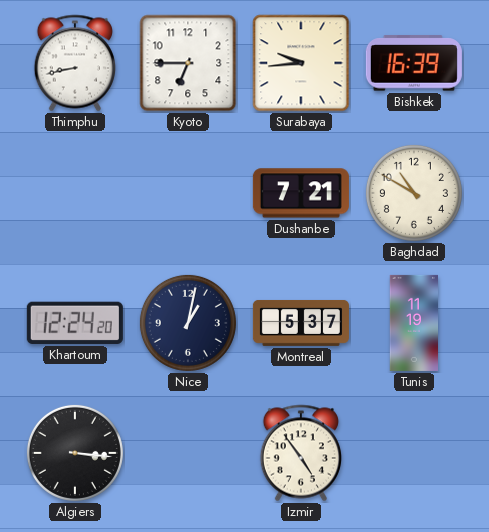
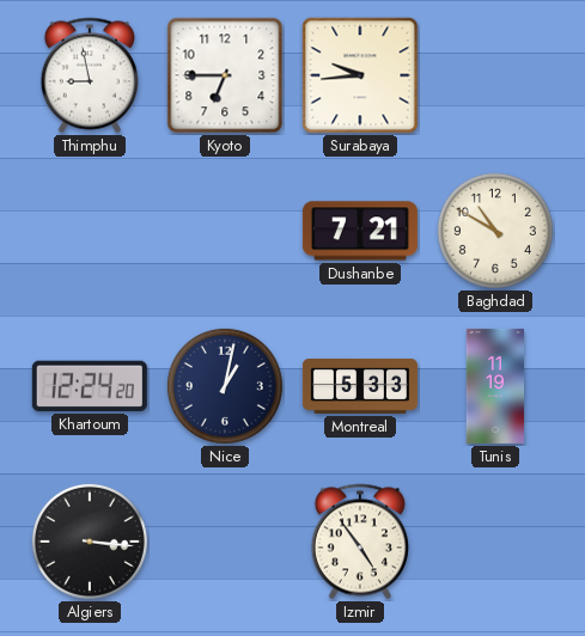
Thimphu: 8:43 -> 8:58 (89, 75)
Bishkek: 16:39 -> none (414, 63)
Montreal: 5:37 -> 5:33 (360, 386)
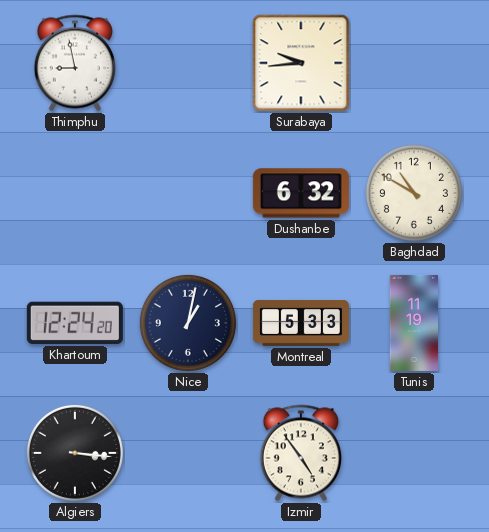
Kyoto: 6:45 -> none (225, 75)
Dushanbe: 7:21 -> 6:32 (301, 193)
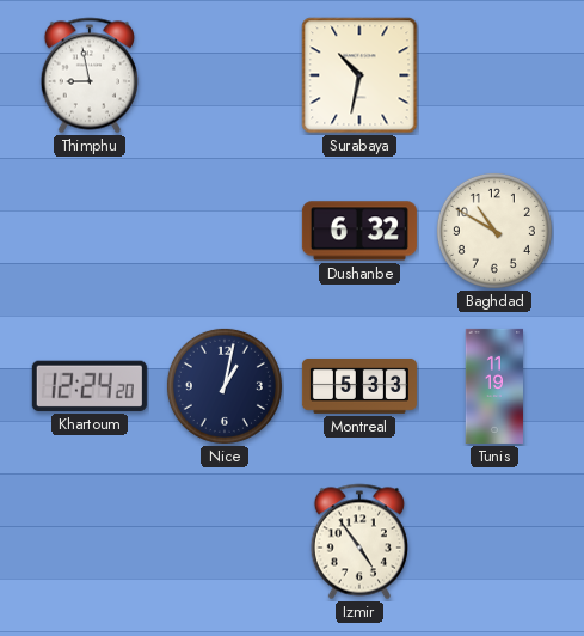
Surabaya: 9:44 -> 10:32 (359, 75)
Algiers: 3:16 -> none (75, 453)
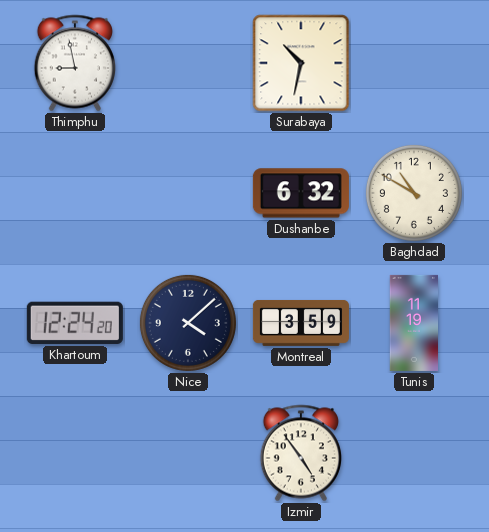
Nice: 1:02 -> 4:08 (188, 323)
Montreal: 5:33 -> 3:59 (301, 323)
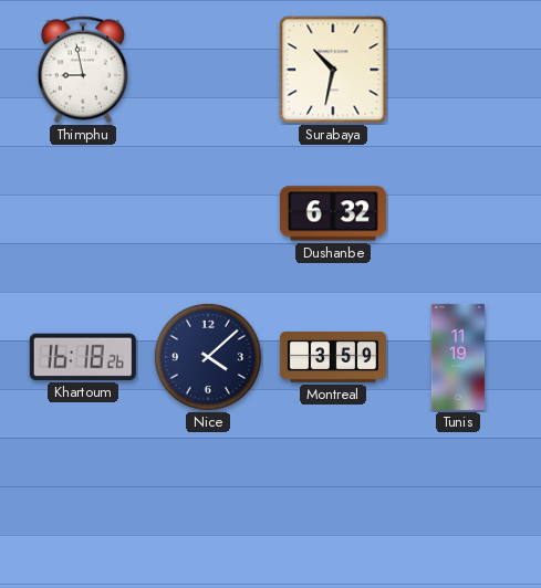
Baghdad: 10:50 -> none (414, 193)
Khartoum: 12:24 -> 16:18 (83, 357)
Izmir: 4:54 -> none (300, 453)
